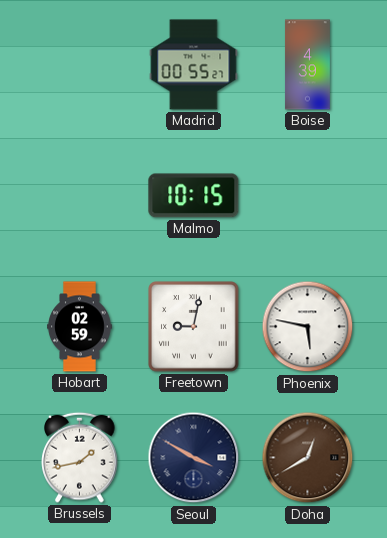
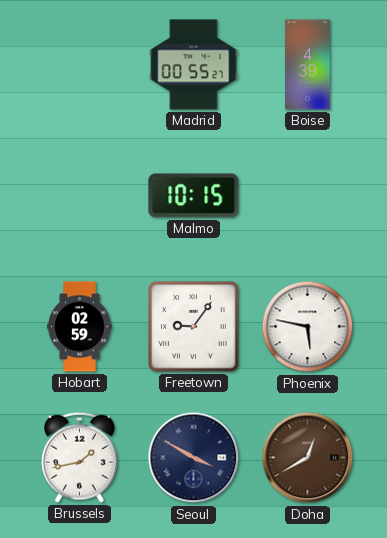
Freetown: 9:02 -> 9:06 (194, 327)
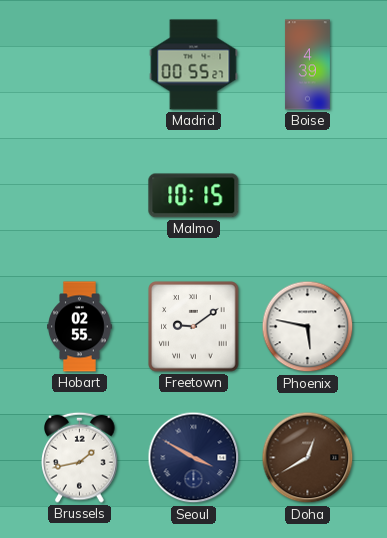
Hobart: 02:59 -> 02:55 (80, 327)
Freetown: 9:06 -> 9:09 (194, 327)
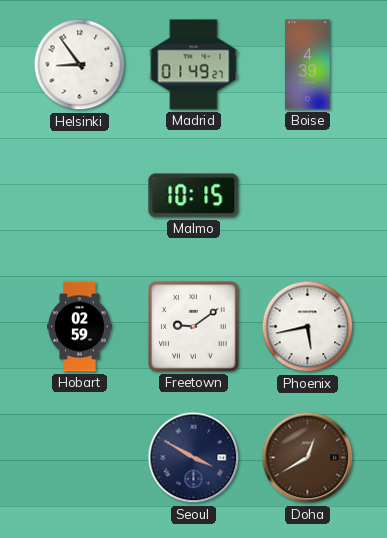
Helsinki: none -> 8:54 (80, 65)
Madrid: 00:55 -> 01:49 (194, 65)
Hobart: 02:55 -> 02:59 (80, 327)
Phoenix: 5:47 -> 5:43 (308, 327)
Brussels: 1:43 -> none (80, 457)
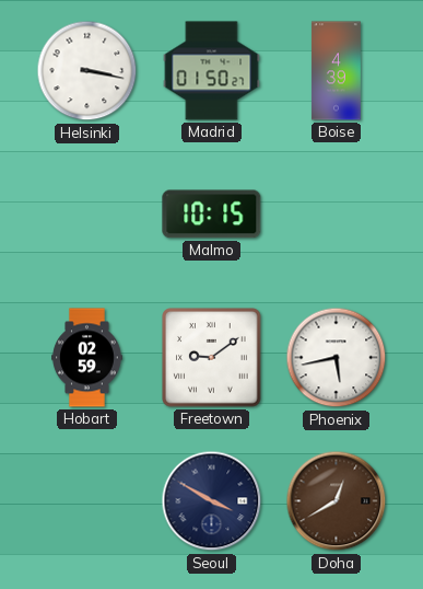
Helsinki: 8:54 -> 3:17 (87, 71)
Madrid: 01:49 -> 01:50 (212, 71)
